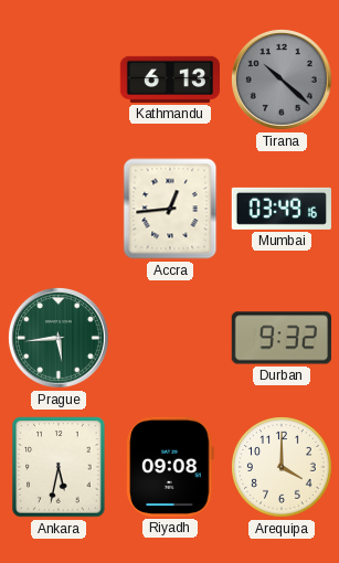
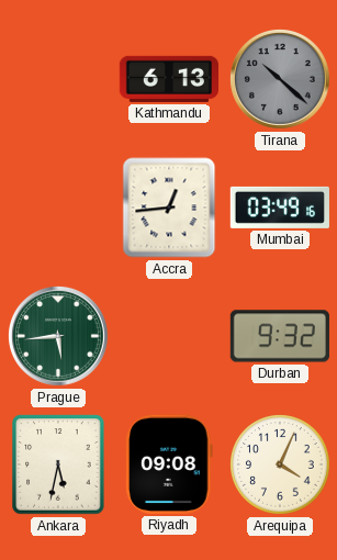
Arequipa: 4:00 -> 4:04 (281, 466)
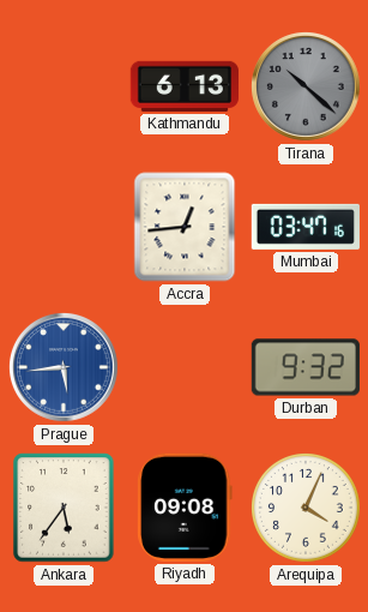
Mumbai: 03:49 -> 03:47 (306, 227)
Prague dial: green -> blue (64, 367)
Ankara: 5:32 -> 5:36 (64, 508)
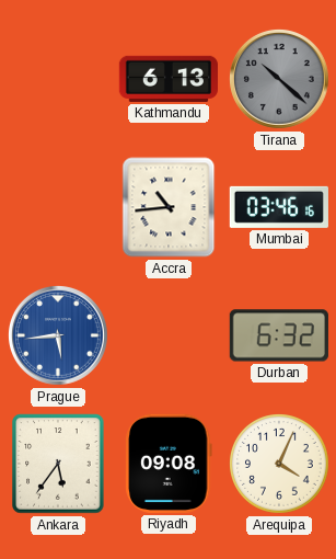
Accra: 12:44 -> 10:44 (169, 207)
Mumbai: 03:47 -> 03:46 (279, 207)
Durban: 9:32 -> 6:32 (279, 335)
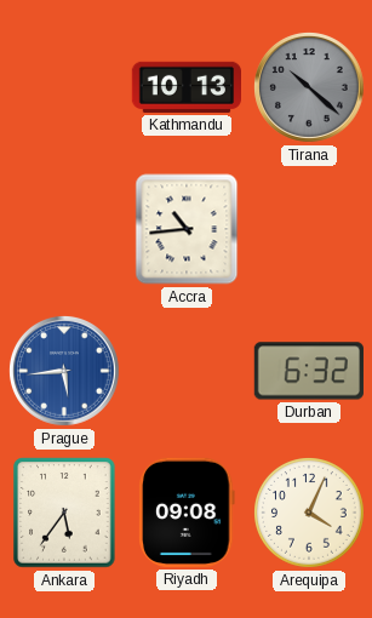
Kathmandu: 6:13 -> 10:13 (185, 87)
Mumbai: 03:46 -> none (279, 207)
